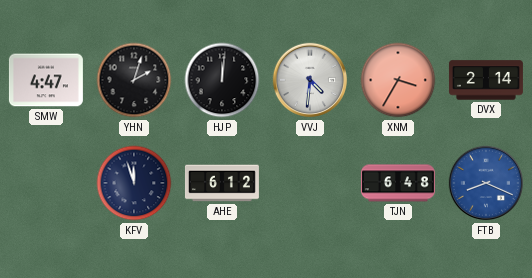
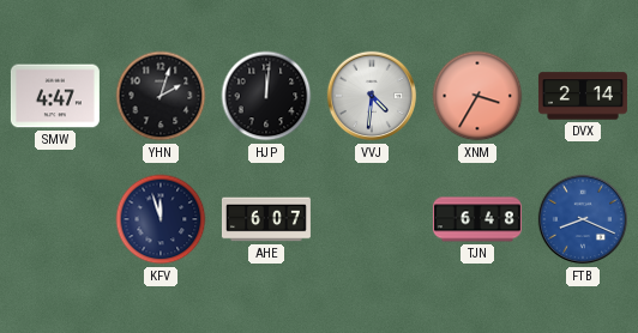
AHE: 6:12 -> 6:07 (266, 219)
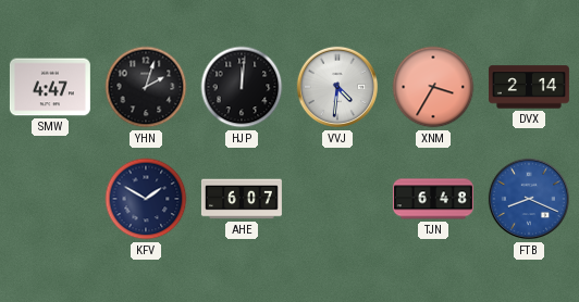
KFV: 11:57 -> 1:50 (146, 199)
